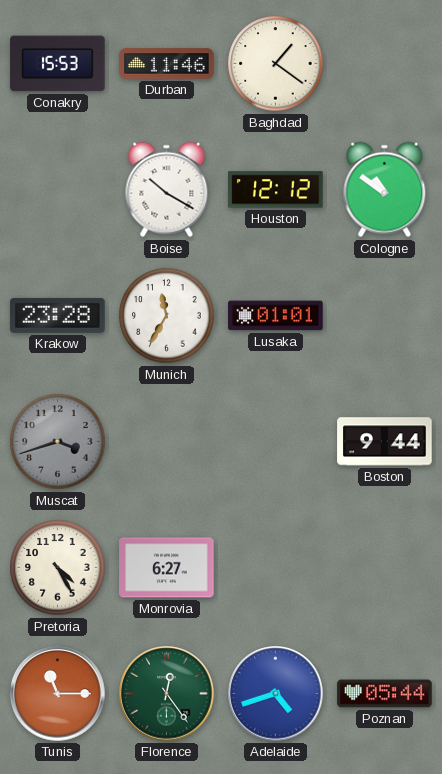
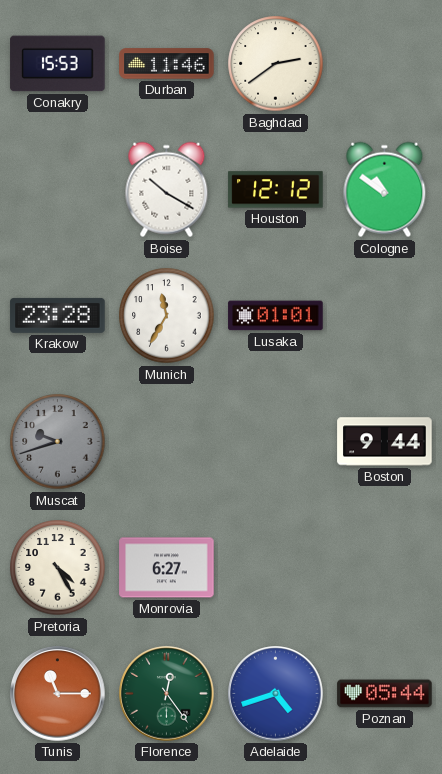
Baghdad: 1:21 -> 2:39 (276, 64)
Muscat: 3:42 -> 9:42 (58, 442)
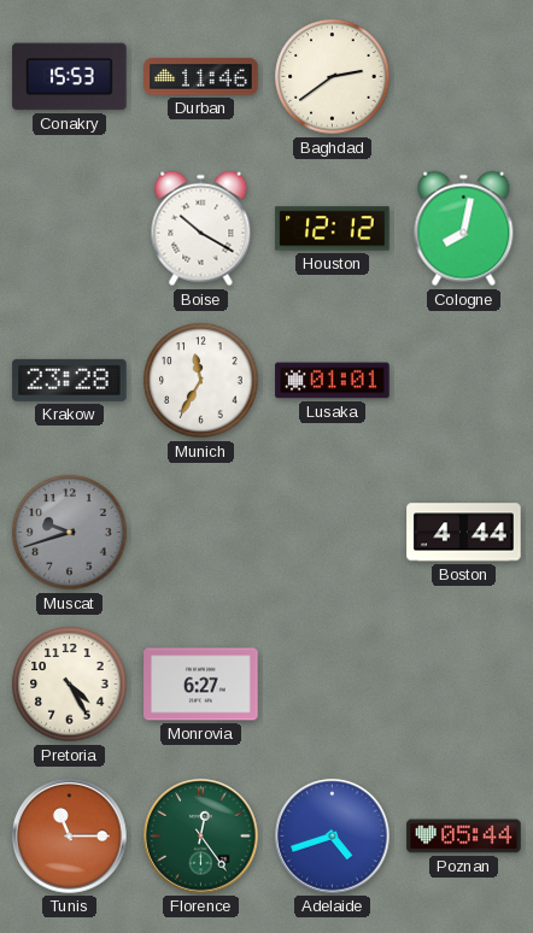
Cologne: 10:51 -> 8:02 (464, 229)
Boston: 9:44 -> 4:44 (464, 533)
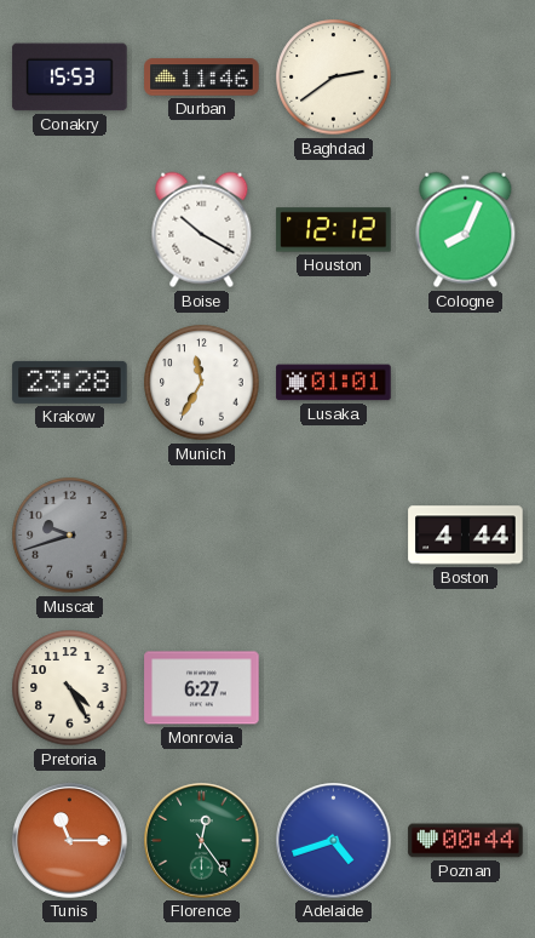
Cologne: 8:02 -> 8:04 (466, 230)
Poznan: 05:44 -> 00:44 (466, 841)
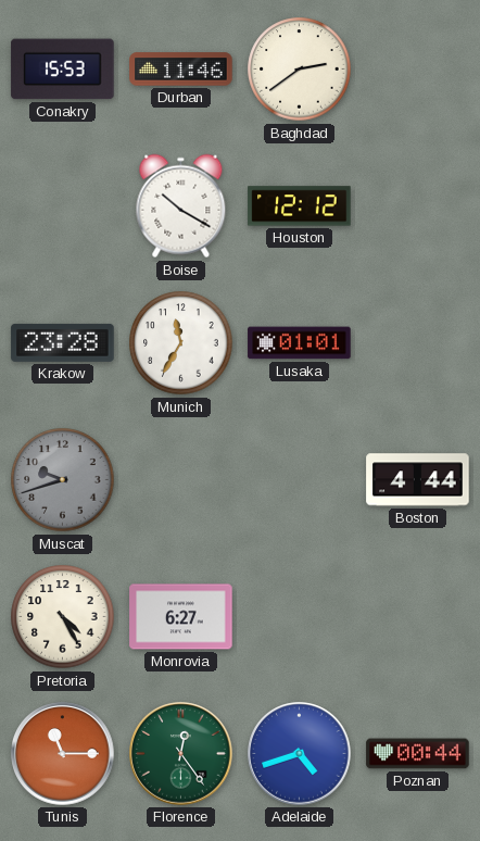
Cologne: 8:04 -> none (466, 230)
